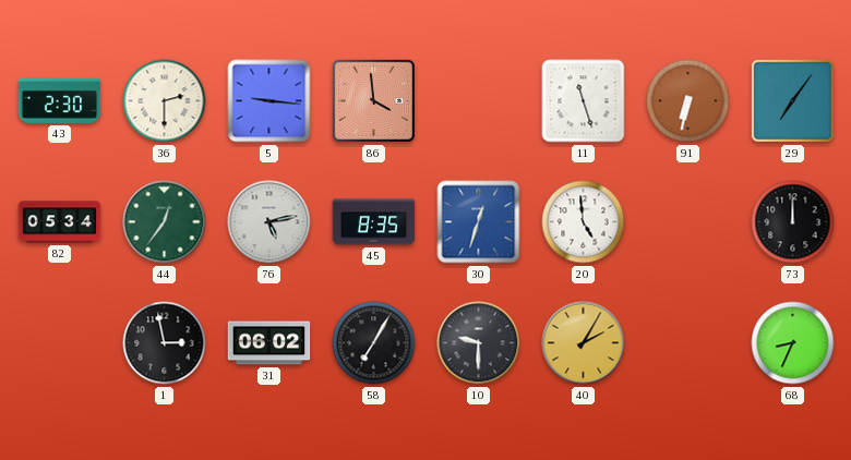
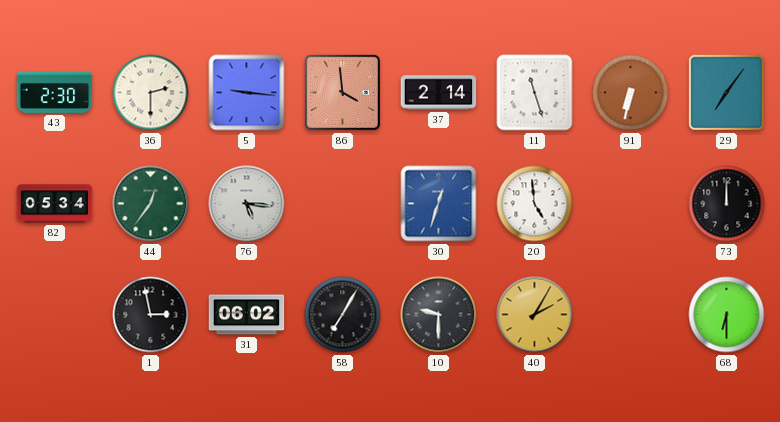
37: none -> 2:14 (439, 93)
76: 5:13 -> 5:16 (247, 204)
45: 8:35 -> none (374, 222)
68: 8:34 -> 6:30 (727, 315)
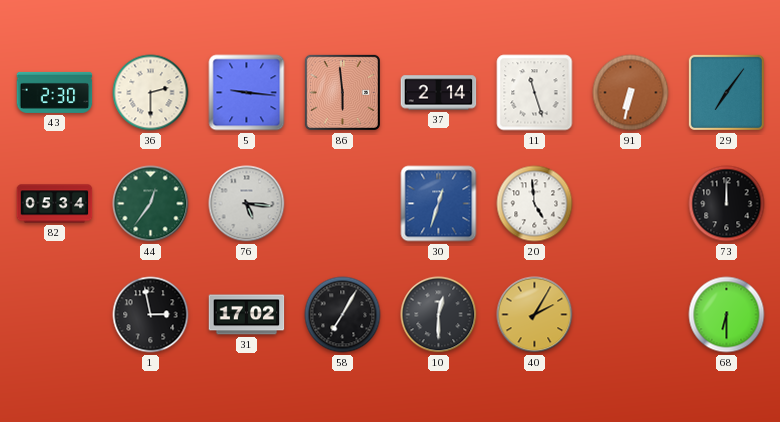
86: 3:59 -> 5:59 (342, 92)
31: 06:02 -> 17:02 (247, 315)
10: 9:30 -> 12:30 (439, 315)
